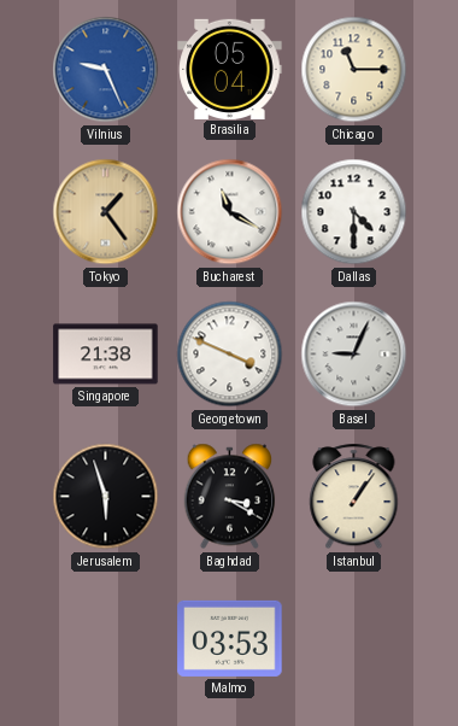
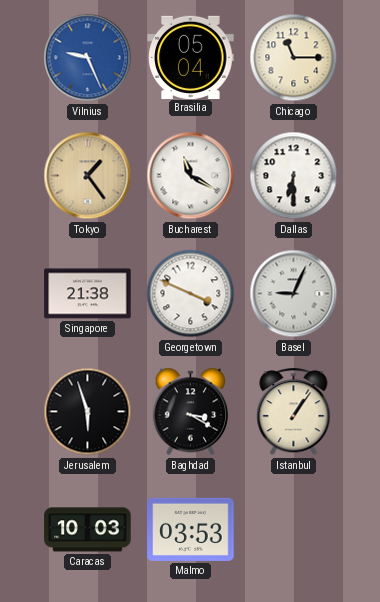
Dallas: 4:30 -> 6:30 (294, 176)
Caracas: none -> 10:03 (88, 530)
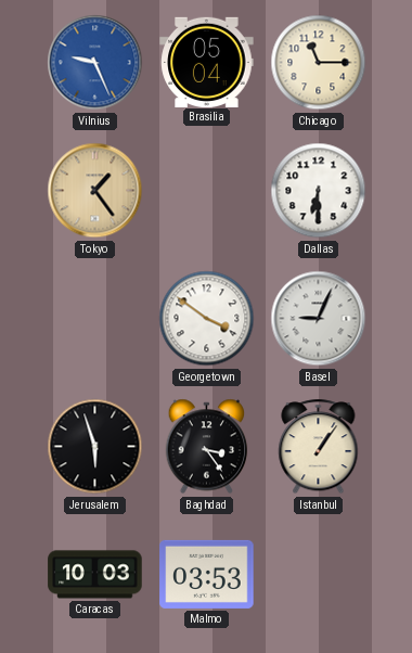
Bucharest: 11:20 -> none (191, 176)
Singapore: 21:38 -> none (88, 294)
Georgetown: 3:49 -> 3:51 (207, 319)
Baghdad: 3:20 -> 3:24 (207, 447)
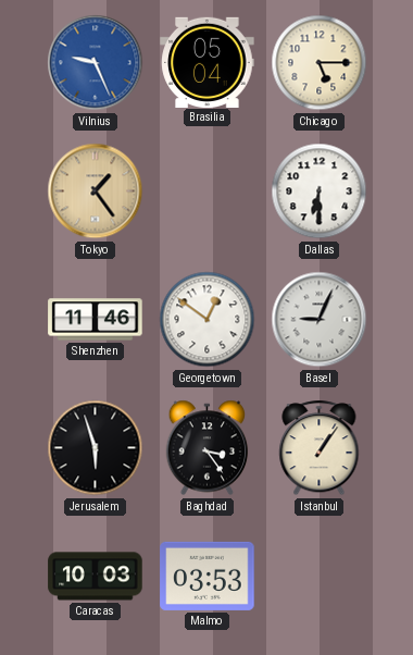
Chicago: 11:15 -> 5:15 (320, 63)
Shenzhen: none -> 11:46 (96, 320)
Georgetown: 3:51 -> 12:51 (208, 320)
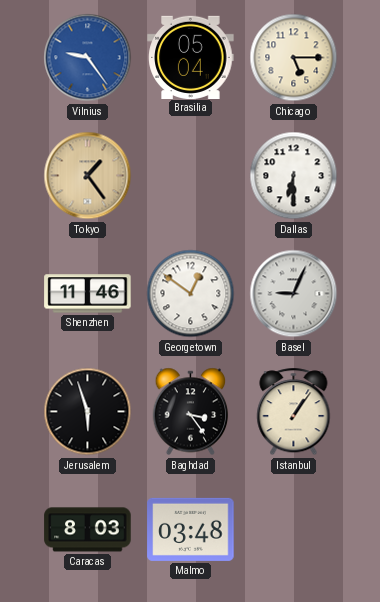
Vilnius: 9:26 -> 9:24 (88, 58)
Caracas: 10:03 -> 8:03 (88, 530)
Malmo: 03:53 -> 03:48 (191, 529)
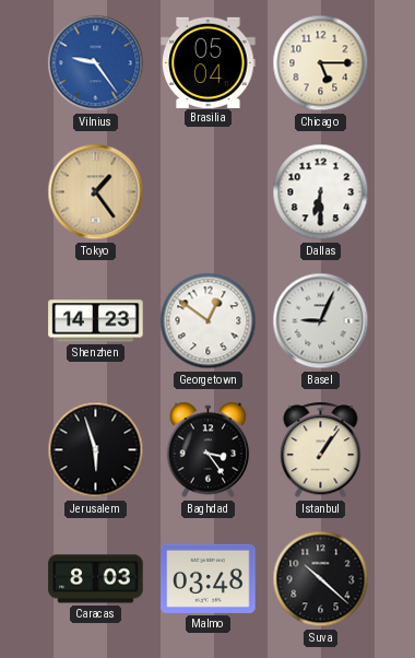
Shenzhen: 11:46 -> 14:23 (96, 321)
Suva: none -> 10:22 (321, 579)
